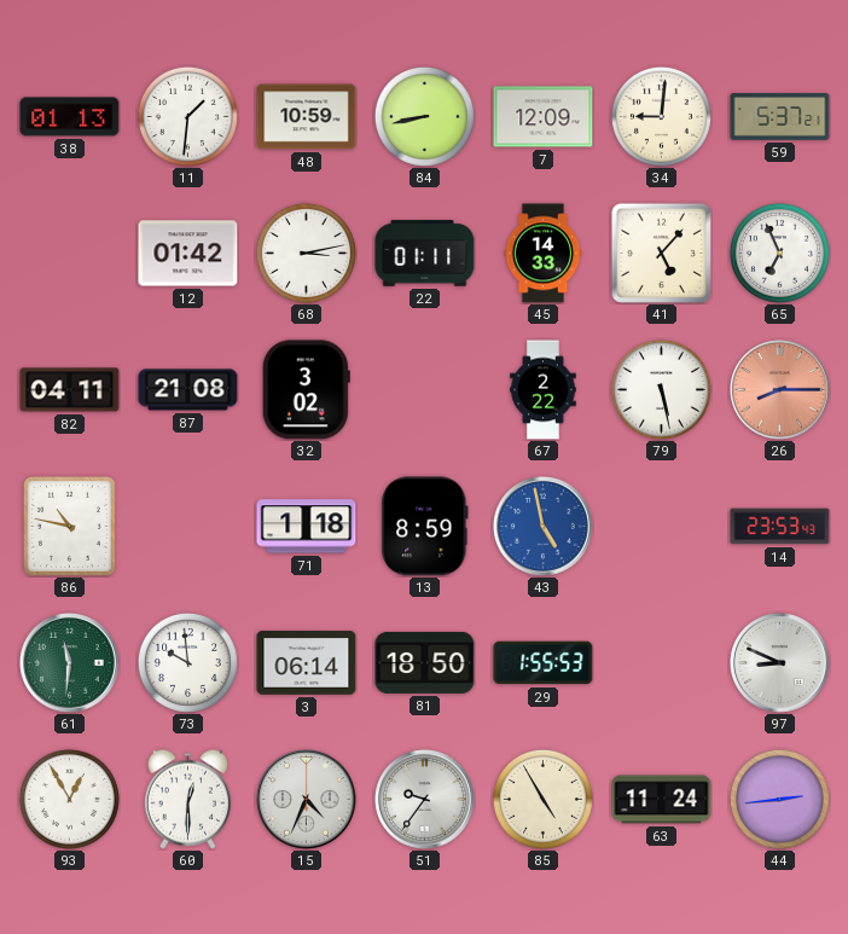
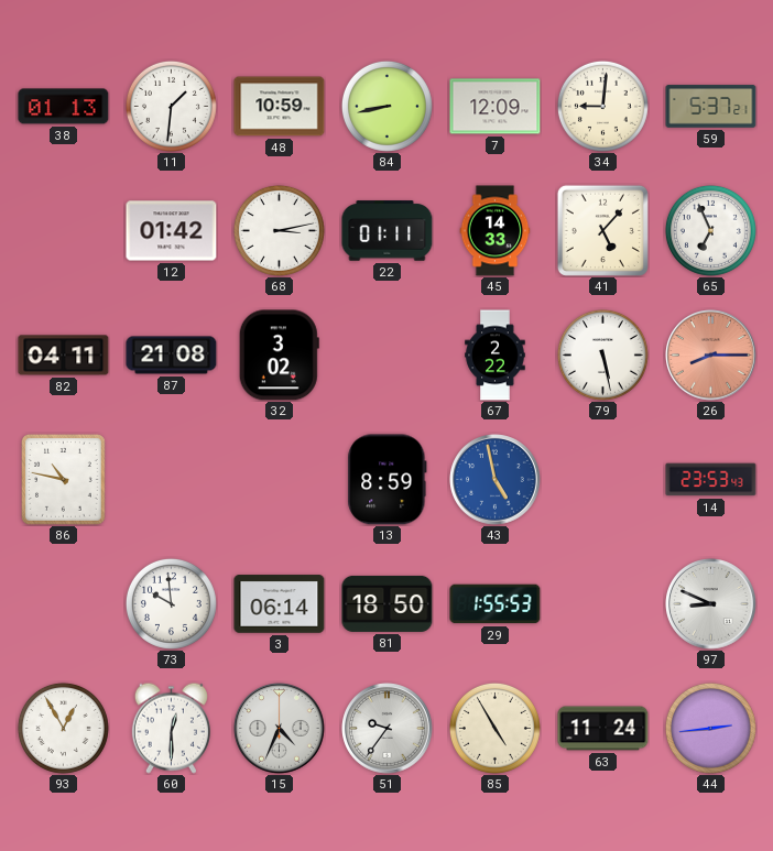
71: 1:18 -> none (307, 527)
61: 11:31 -> none (70, 663)
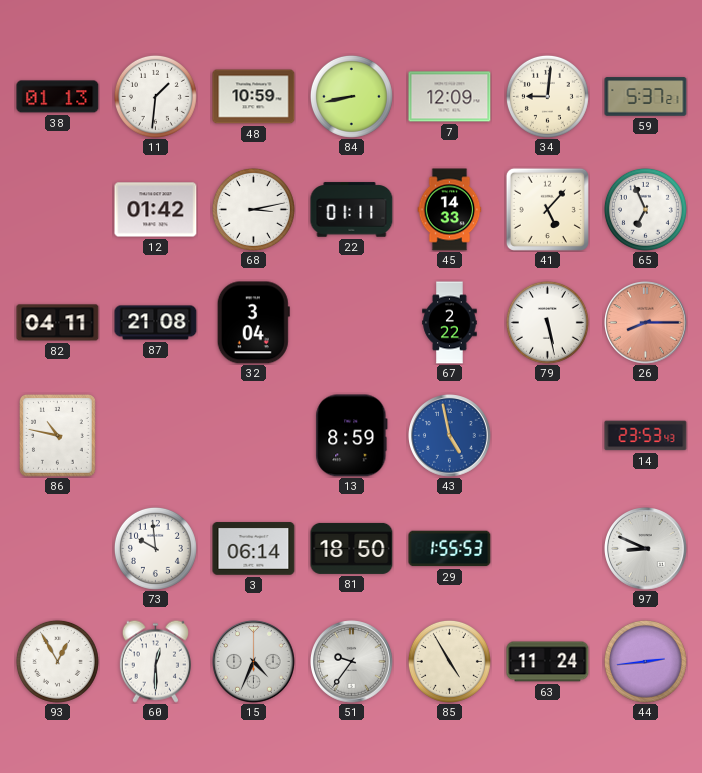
32: 3:02 -> 3:04 (253, 323)
